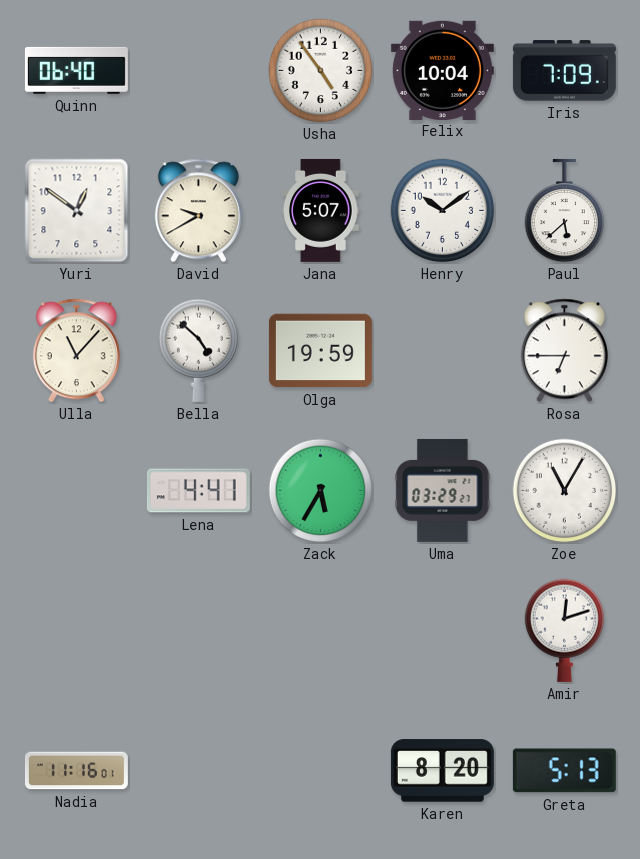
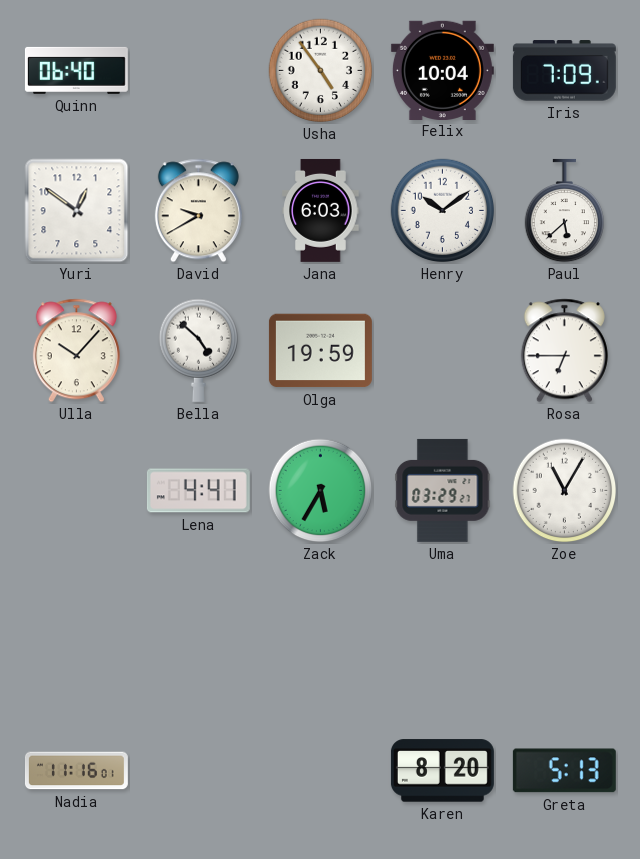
Jana: 5:07 -> 6:03 (321, 210)
Ulla: 11:07 -> 10:07 (76, 351)
Amir: 12:12 -> none (564, 630)
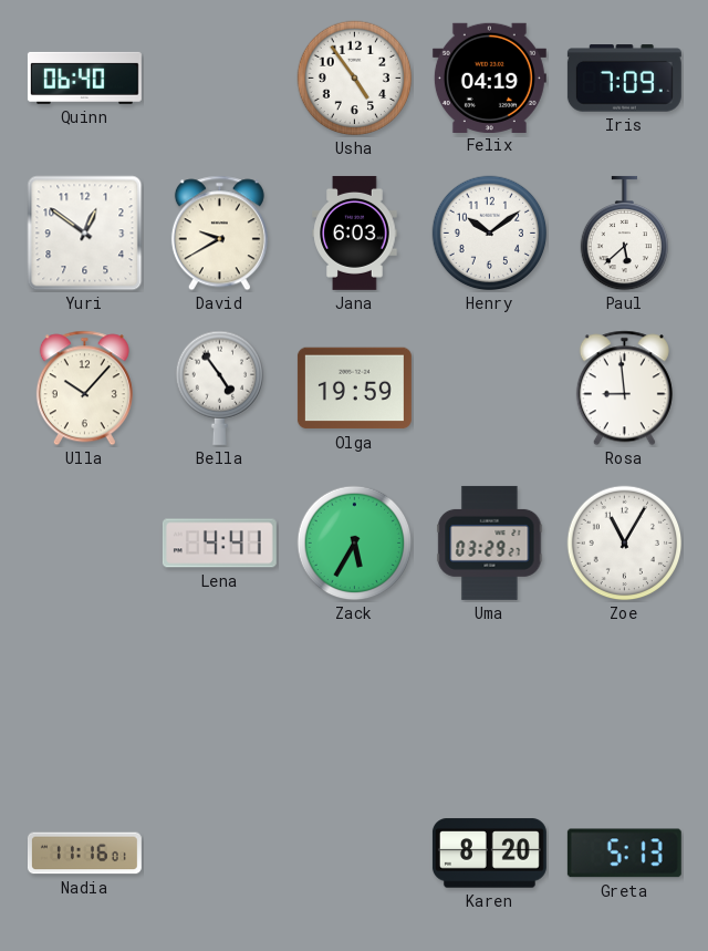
Felix: 10:04 -> 04:19 (489, 77)
Bella: 4:52 -> 4:54 (219, 387)
Rosa: 6:45 -> 8:59 (624, 389)
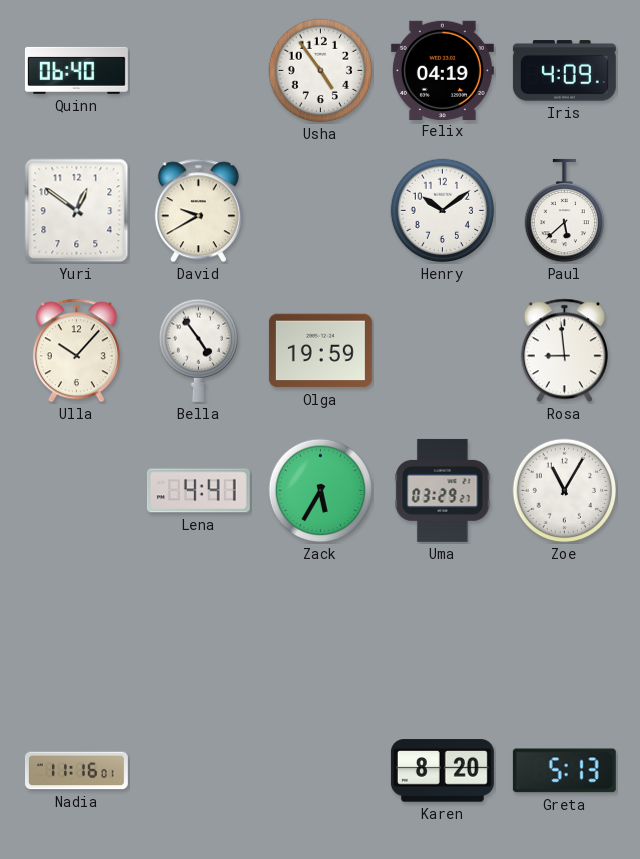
Iris: 7:09 -> 4:09 (564, 71)
Jana: 6:03 -> none (355, 232)
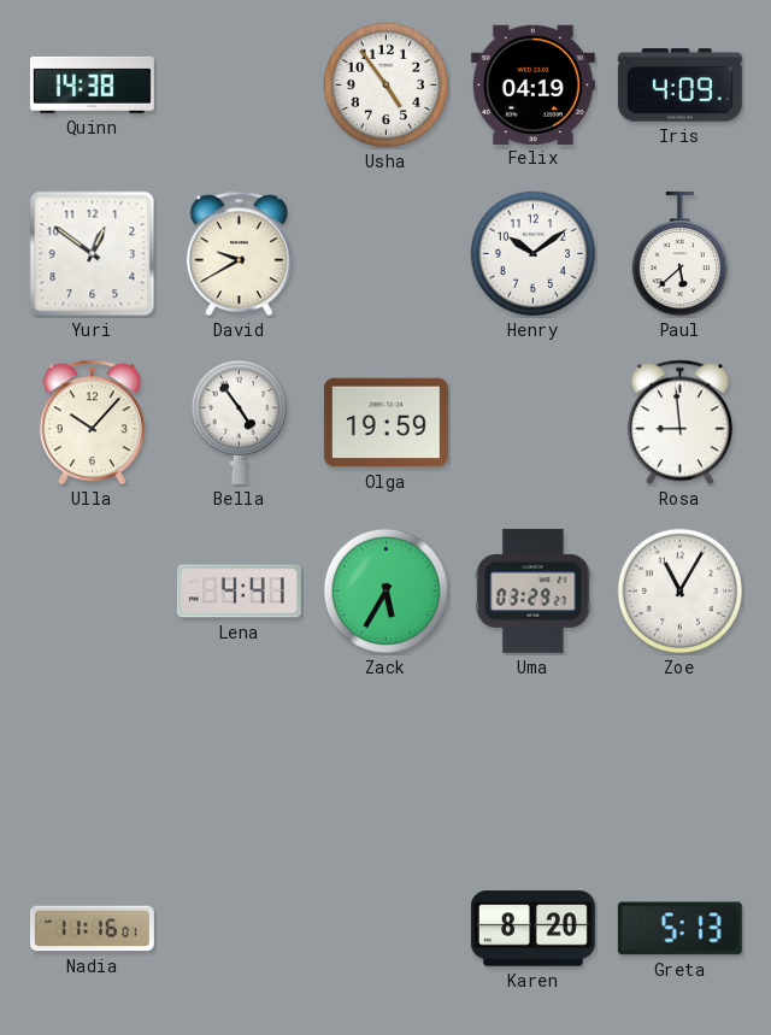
Quinn: 06:40 -> 14:38 (92, 84)
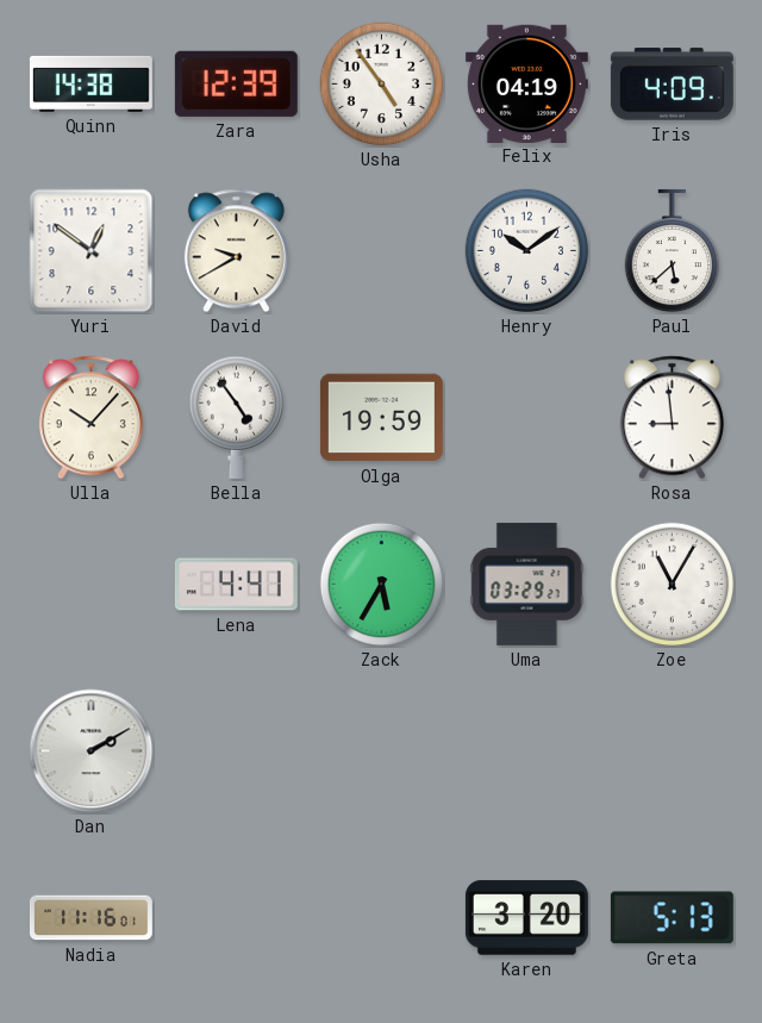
Zara: none -> 12:39 (236, 83)
Dan: none -> 2:10 (92, 751)
Karen: 8:20 -> 3:20 (526, 918)
